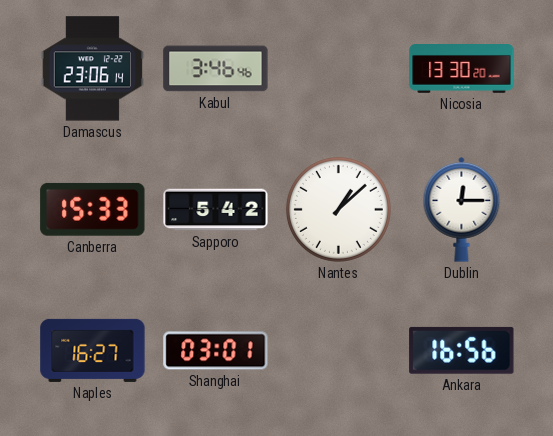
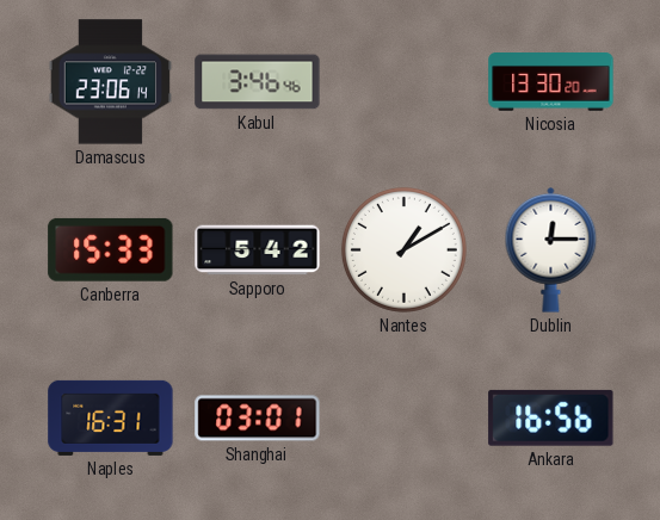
Nantes: 1:08 -> 1:10 (403, 249)
Naples: 16:27 -> 16:31 (111, 417)
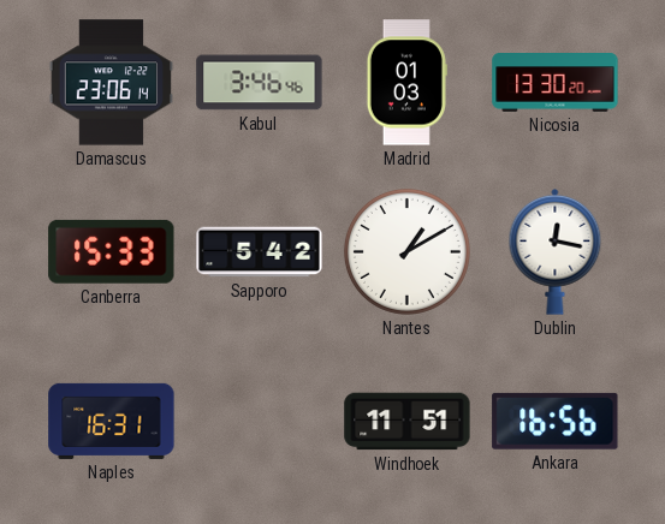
Madrid: none -> 01:03 (406, 83)
Dublin: 12:15 -> 12:17 (556, 251)
Shanghai: 03:01 -> none (258, 419)
Windhoek: none -> 11:51 (408, 422)
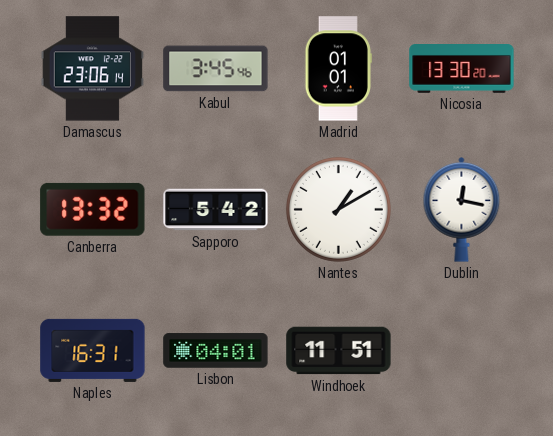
Kabul: 3:46 -> 3:45 (216, 69)
Madrid: 01:03 -> 01:01 (338, 69)
Canberra: 15:33 -> 13:32 (93, 209)
Lisbon: none -> 04:01 (216, 351)
Ankara: 16:56 -> none (556, 421)
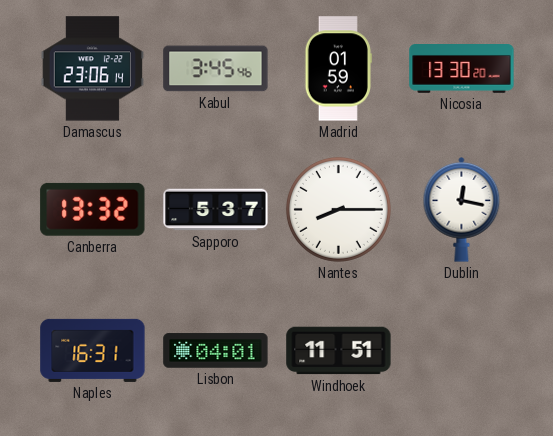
Madrid: 01:01 -> 01:59 (338, 69)
Sapporo: 5:42 -> 5:37 (216, 210)
Nantes: 1:10 -> 8:15 (338, 209)
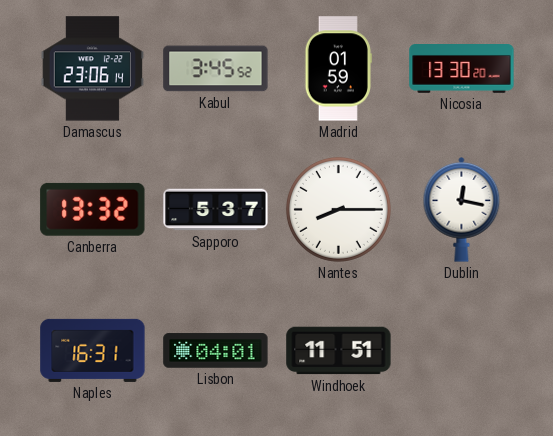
Kabul: 3:45:46 -> 3:45:52 (216, 69)
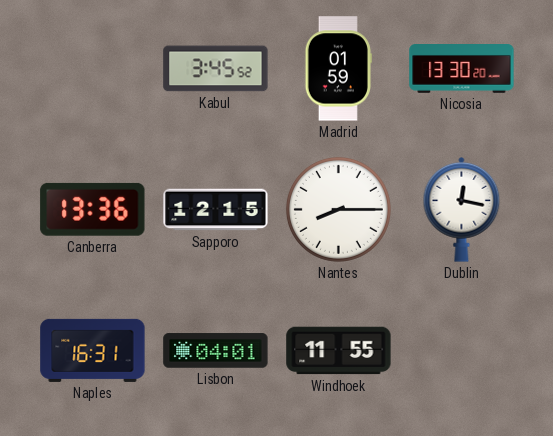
Damascus: 23:06 -> none (92, 69)
Canberra: 13:32 -> 13:36 (93, 209)
Sapporo: 5:37 -> 12:15 (216, 210)
Windhoek: 11:51 -> 11:55 (339, 351)
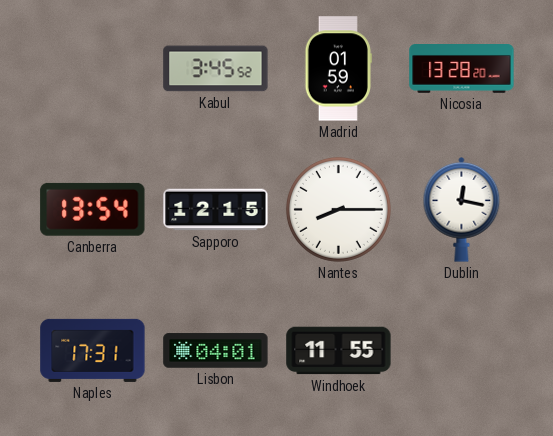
Nicosia: 13:30 -> 13:28 (462, 69)
Canberra: 13:36 -> 13:54 (93, 209)
Naples: 16:31 -> 17:31 (93, 350)
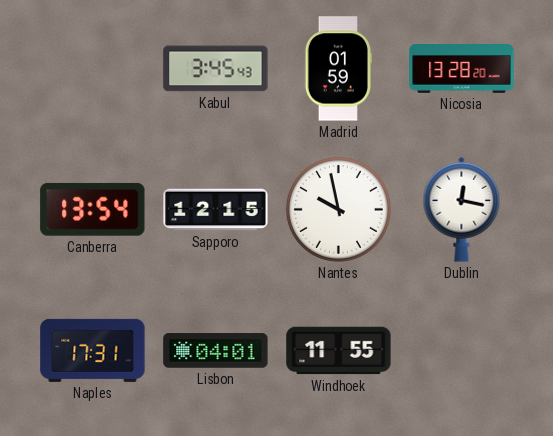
Kabul: 3:45:52 -> 3:45:43 (216, 69)
Nantes: 8:15 -> 9:58 (338, 209)
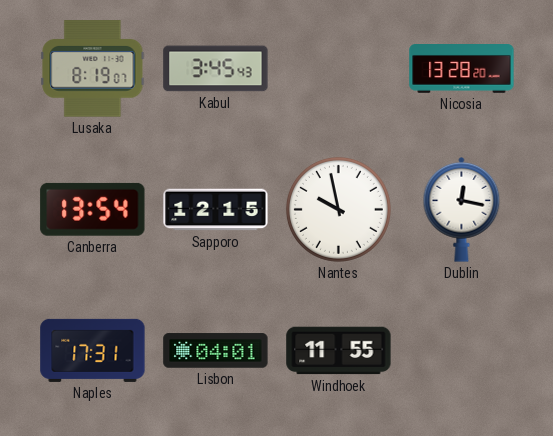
Lusaka: none -> 8:19 (93, 69)
Madrid: 01:59 -> none (338, 69)
